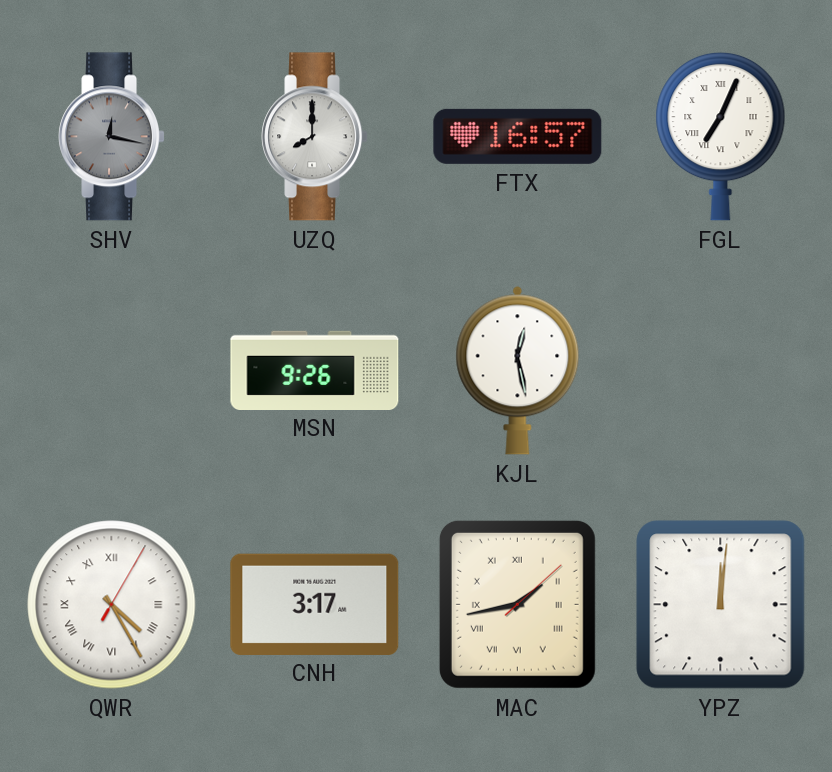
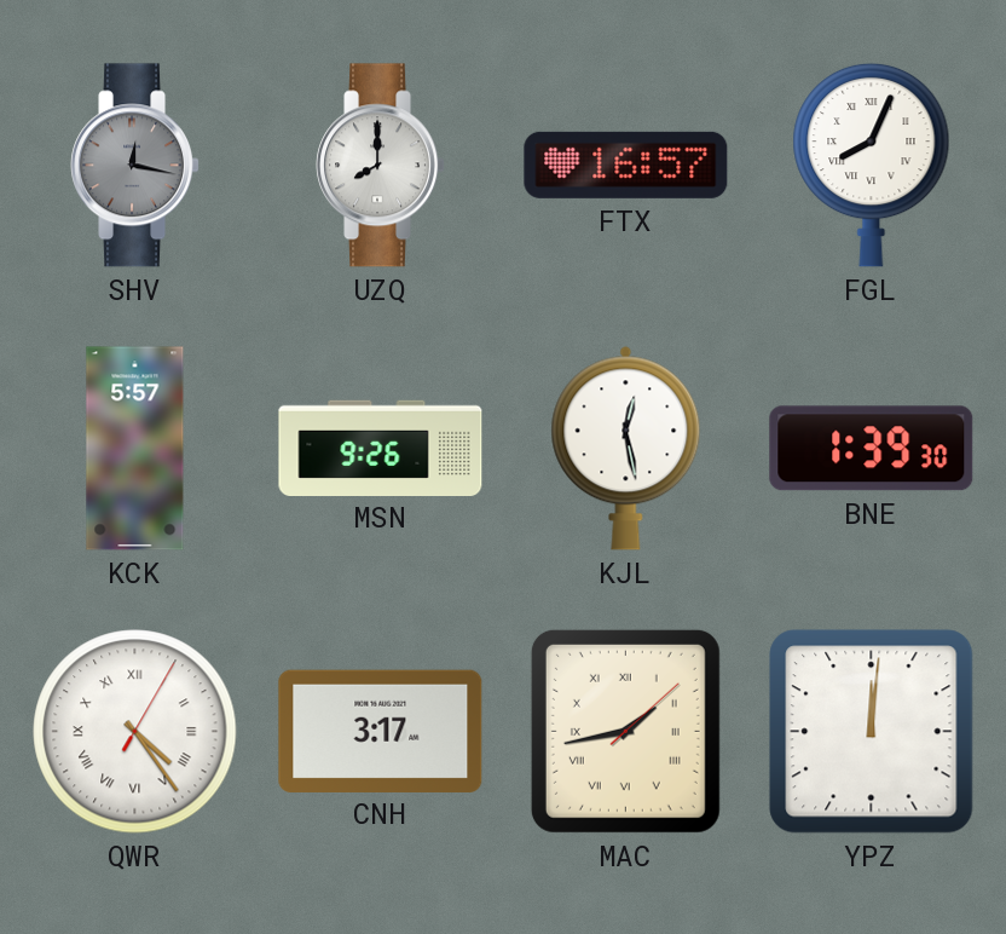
FGL: 7:04 -> 8:04 (872, 165)
KCK: none -> 5:57 (135, 449)
BNE: none -> 1:39 (872, 449)
QWR: 4:25 -> 4:24 (135, 732)
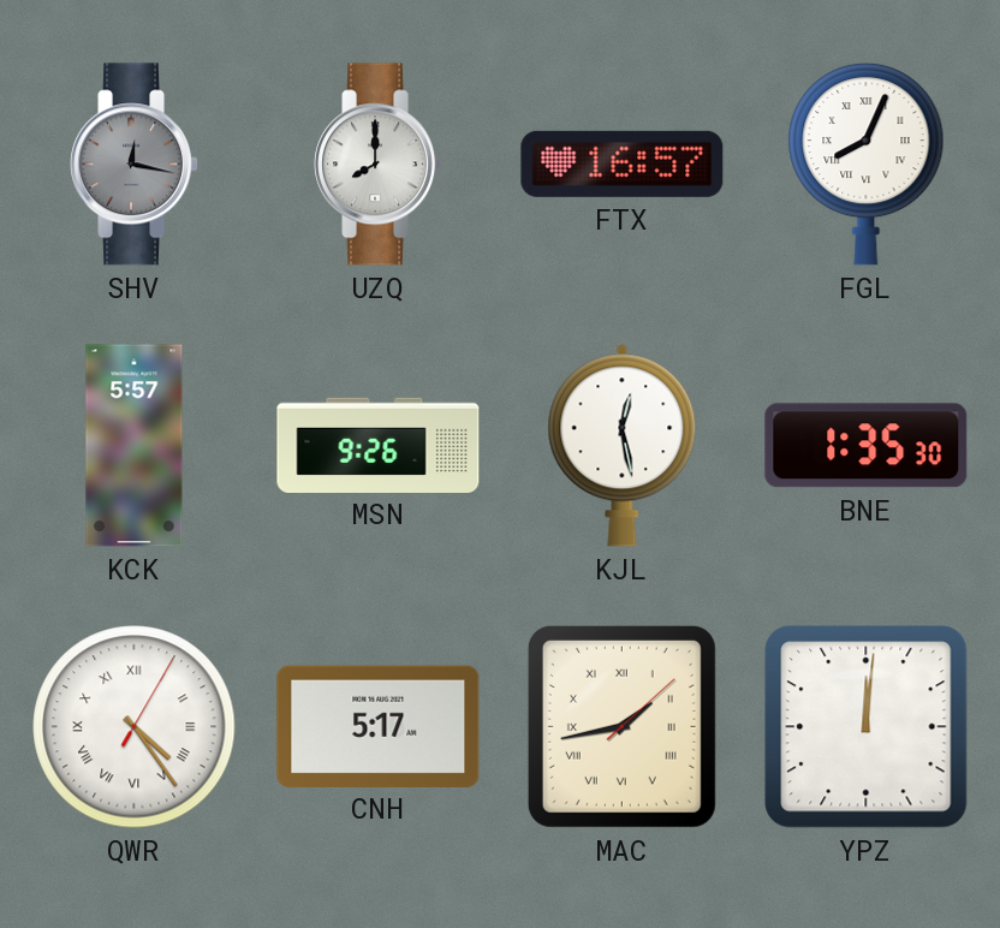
BNE: 1:39 -> 1:35 (867, 446)
CNH: 3:17 -> 5:17 (379, 726)
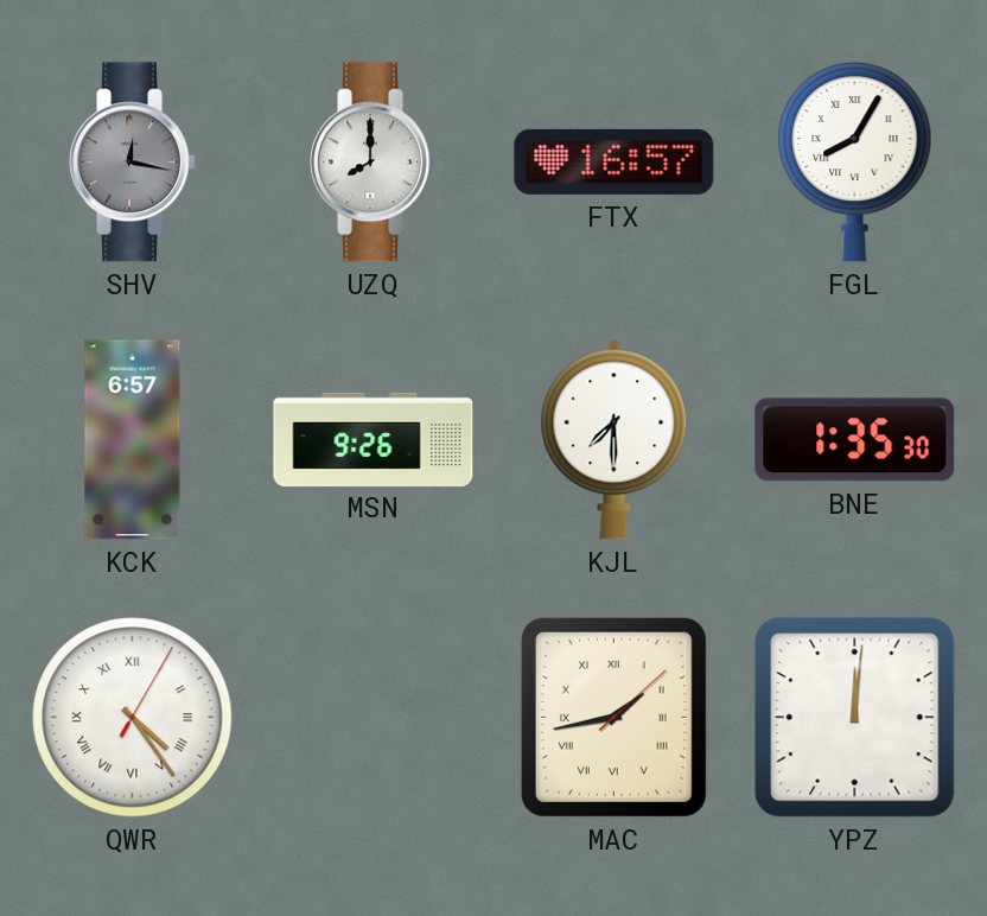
FGL: 8:04 -> 8:05 (855, 161)
KCK: 5:57 -> 6:57 (133, 440)
KJL: 12:28 -> 7:30 (615, 439)
CNH: 5:17 -> none (379, 726)
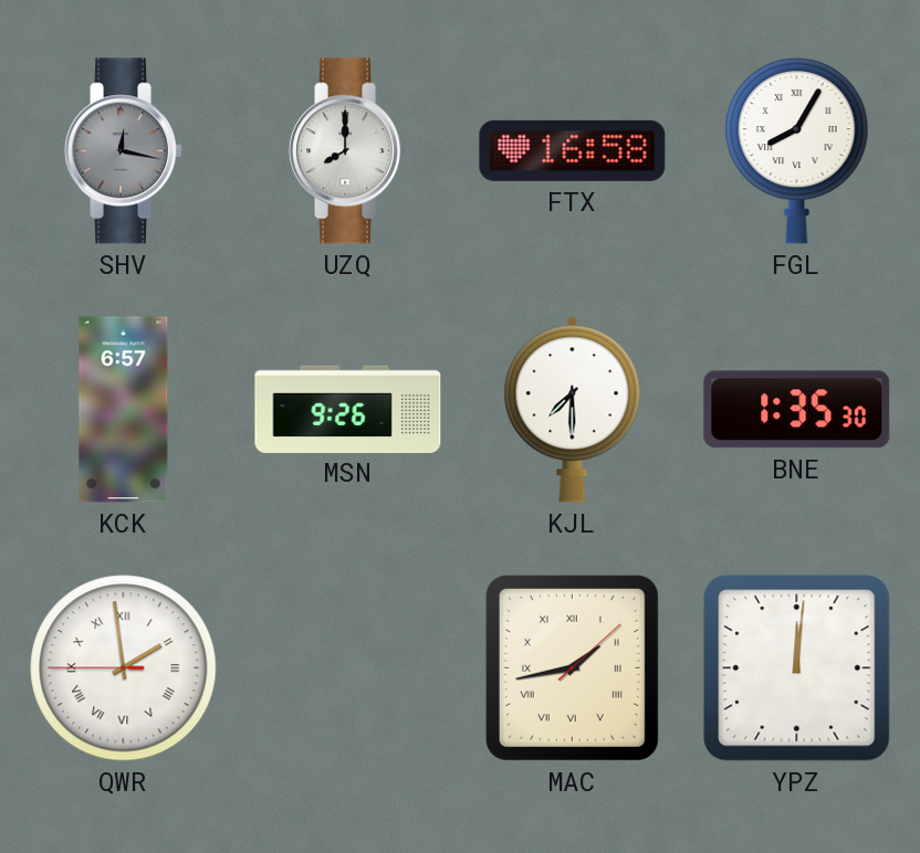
FTX: 16:57 -> 16:58 (573, 150)
QWR: 4:24 -> 1:58 (124, 668)
